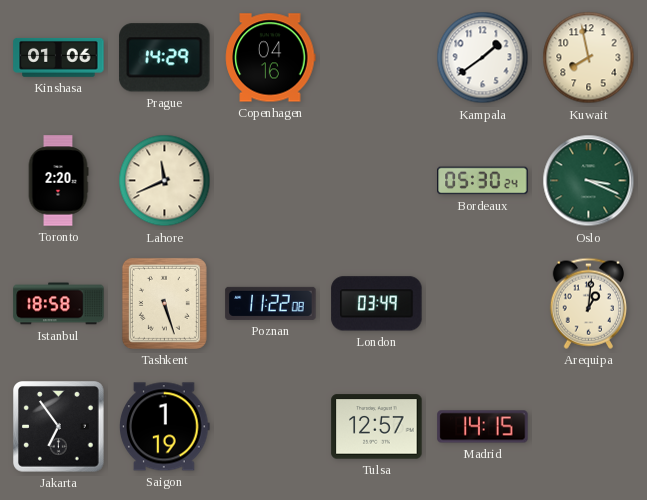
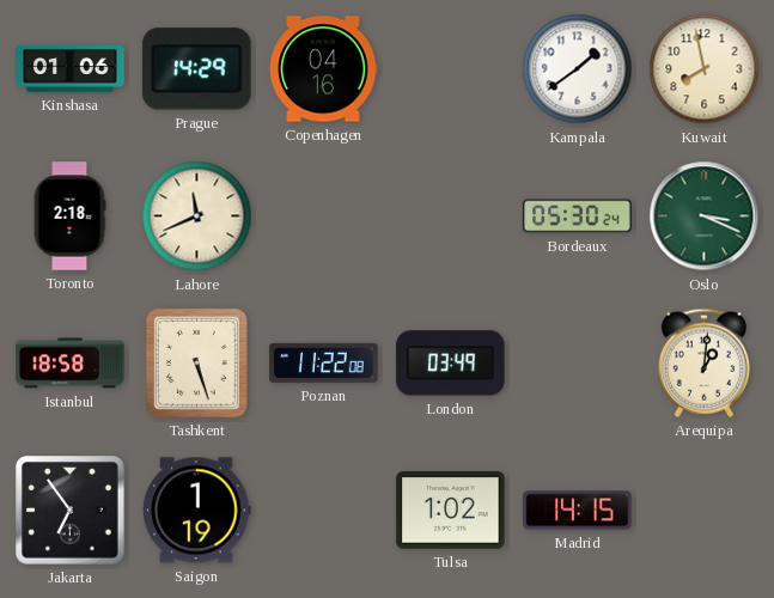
Toronto: 2:20 -> 2:18 (69, 216)
Tulsa: 12:57 -> 1:02 (451, 511)
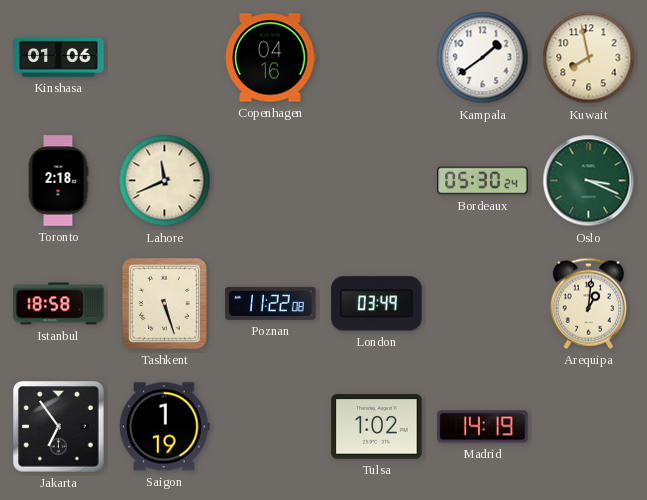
Prague: 14:29 -> none (197, 69)
Madrid: 14:15 -> 14:19 (483, 427)
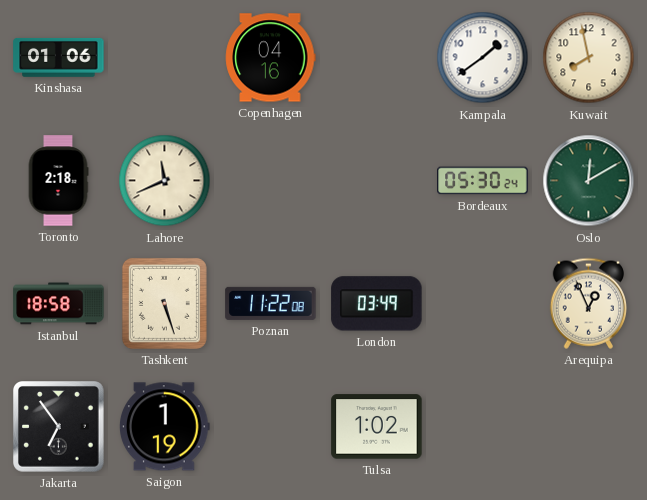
Oslo: 3:19 -> 12:10 (589, 181)
Arequipa: 1:01 -> 12:56 (588, 303)
Madrid: 14:19 -> none (483, 427)
